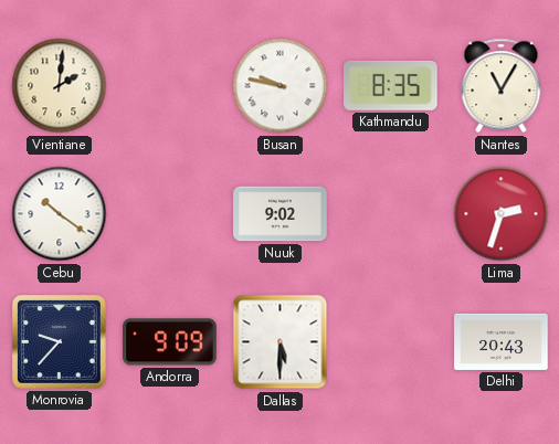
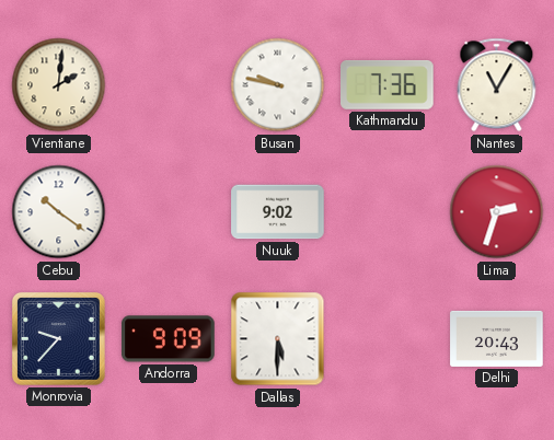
Kathmandu: 8:35 -> 7:36 (388, 84)
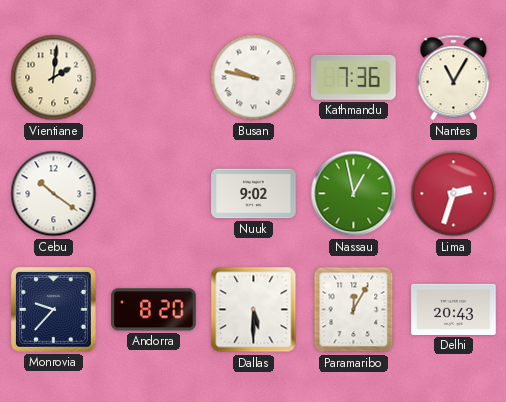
Nassau: none -> 12:58 (354, 194)
Andorra: 9:09 -> 8:20 (154, 310)
Paramaribo: none -> 12:05 (354, 310)
